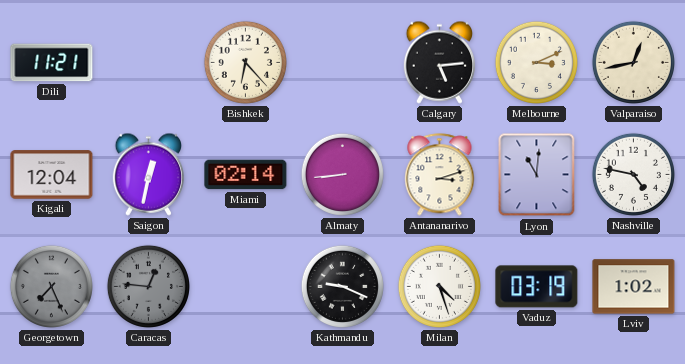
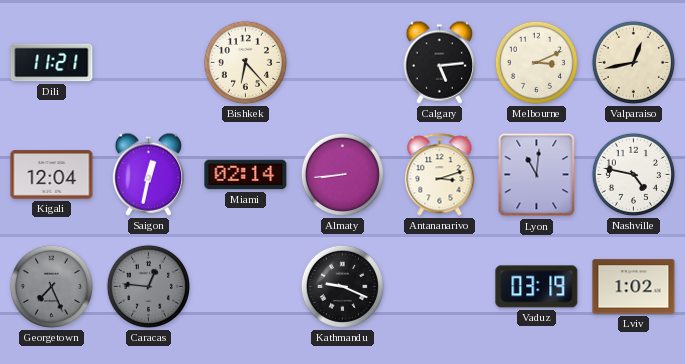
Milan: 4:27 -> none (439, 286)
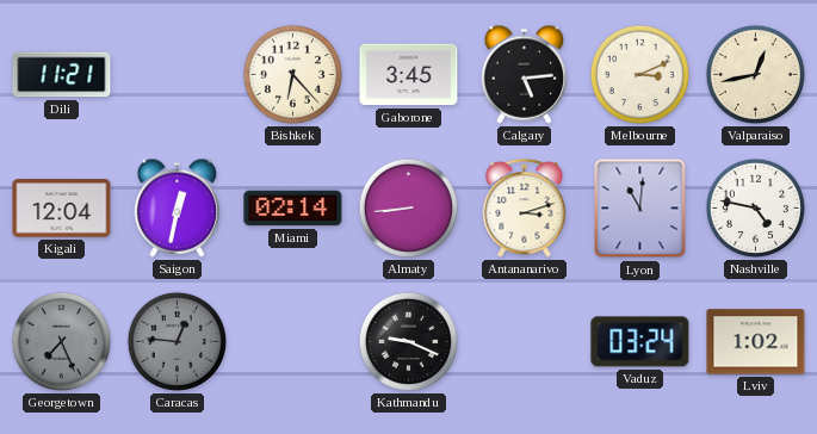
Gaborone: none -> 3:45 (409, 75)
Vaduz: 03:19 -> 03:24 (640, 342)
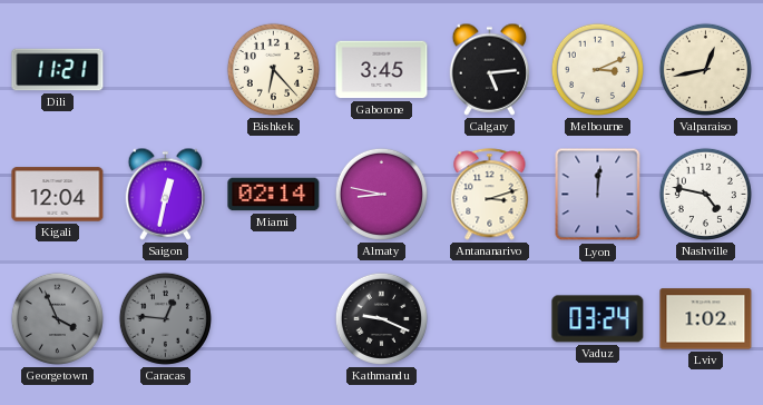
Almaty: 8:44 -> 8:47 (381, 194)
Lyon: 11:01 -> 12:01 (598, 195)
Georgetown: 7:26 -> 3:56 (57, 318)
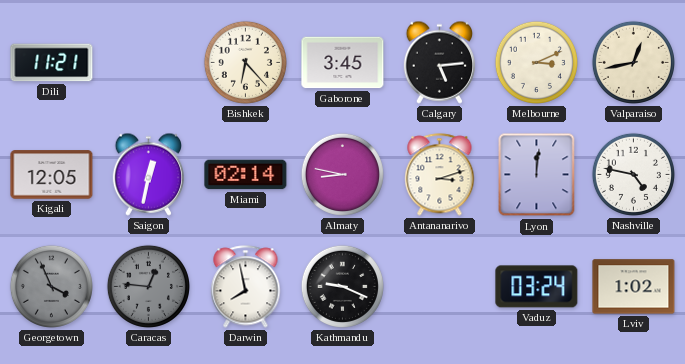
Kigali: 12:04 -> 12:05 (52, 175)
Darwin: none -> 7:58 (246, 287)
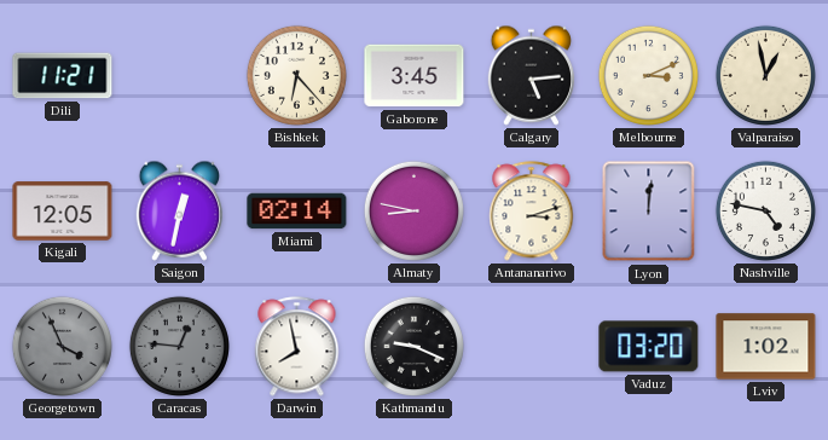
Valparaiso: 12:43 -> 12:58 (765, 75)
Vaduz: 03:24 -> 03:20 (649, 347)
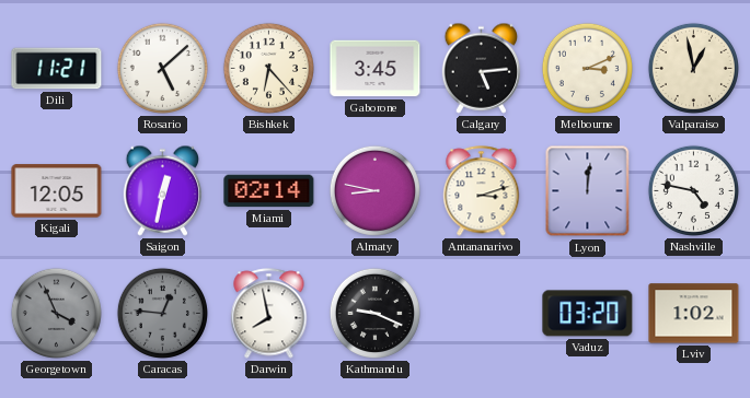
Rosario: none -> 5:08 (162, 68)
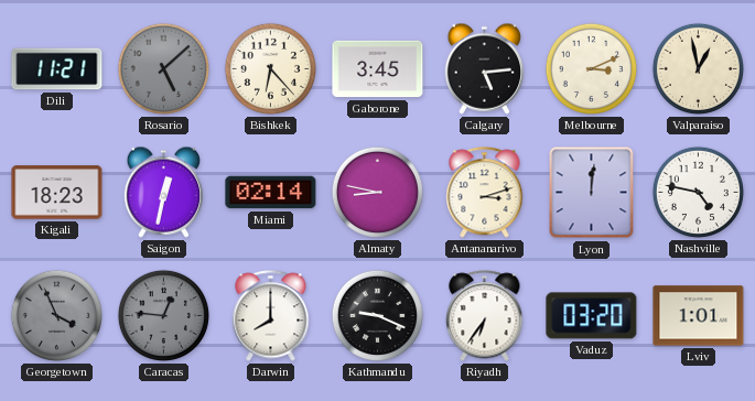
Rosario dial: white -> grey (163, 68)
Kigali: 12:05 -> 18:23 (57, 193)
Darwin: 7:58 -> 8:00 (271, 316)
Riyadh: none -> 6:36 (485, 316)
Lviv: 1:02 -> 1:01 (699, 316)
